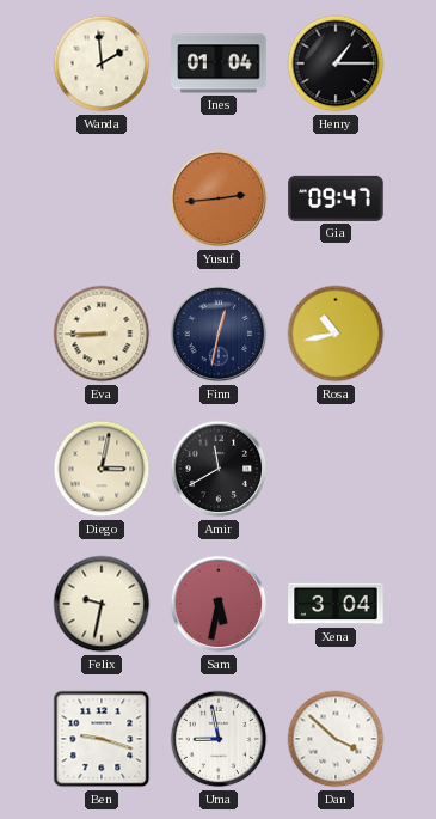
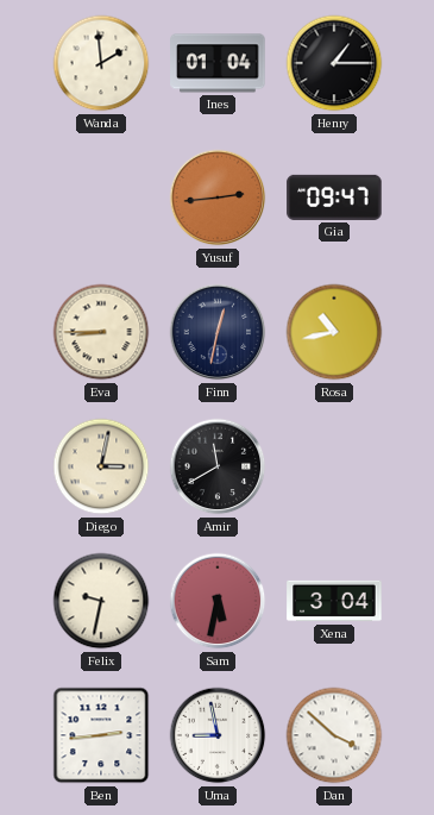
Ben: 9:18 -> 2:44 (101, 735)
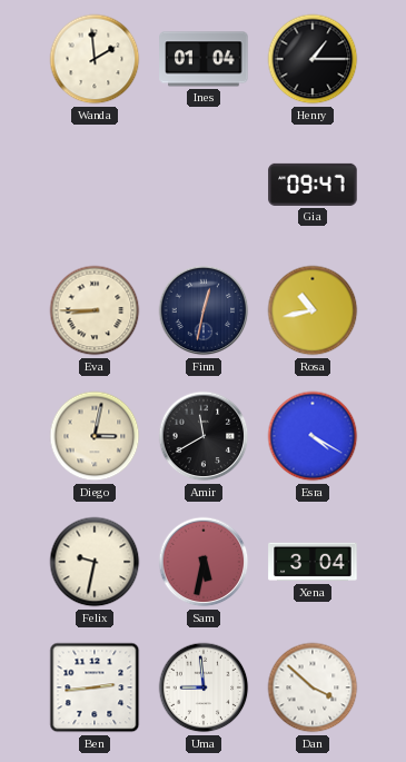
Yusuf: 2:44 -> none (218, 198)
Esra: none -> 4:20 (313, 436)
Uma: 8:58 -> 8:59 (204, 687)
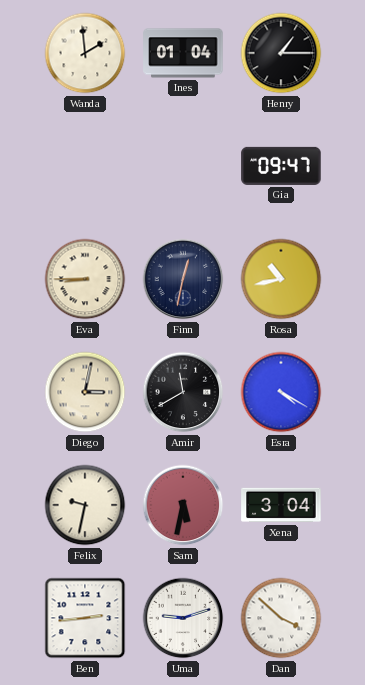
Uma: 8:59 -> 9:12 (183, 618)
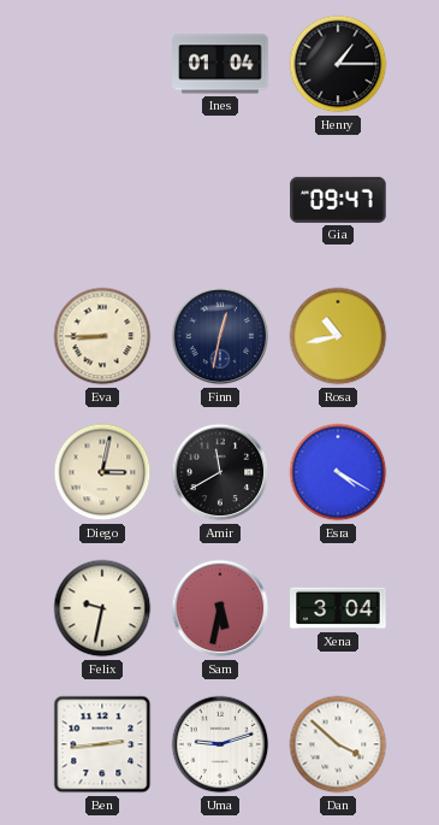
Wanda: 1:59 -> none (85, 53)
